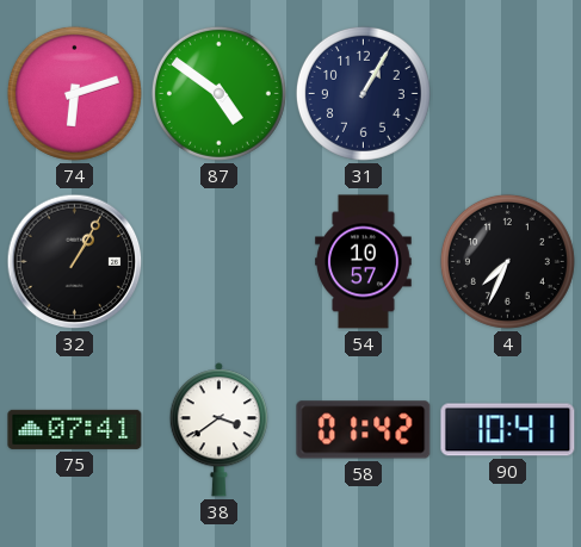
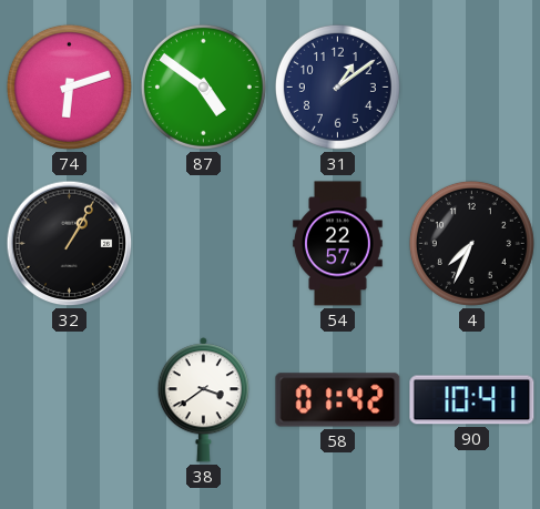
31: 1:05 -> 1:09 (337, 86)
54: 10:57 -> 22:57 (338, 244)
75: 07:41 -> none (75, 429)
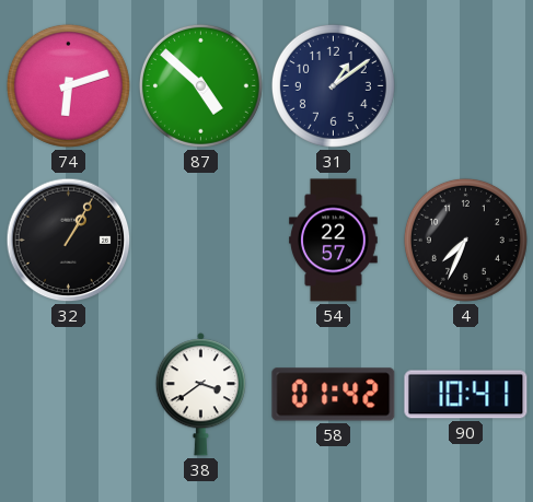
87: 4:51 -> 4:52 (200, 85)
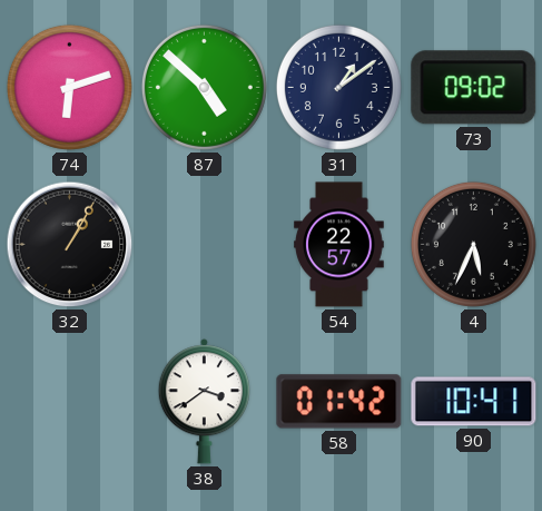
73: none -> 09:02 (474, 88)
4: 7:34 -> 5:34 (473, 244)
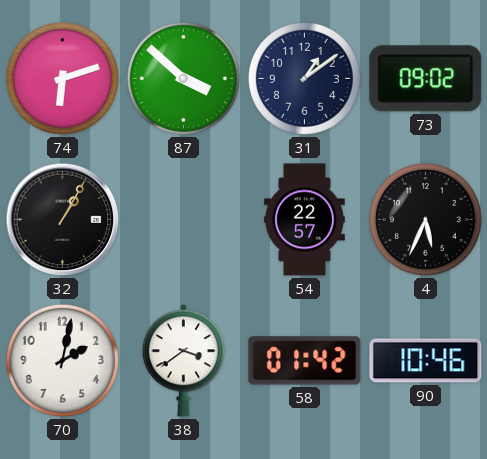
87: 4:52 -> 3:52 (183, 78)
70: none -> 2:02 (62, 360)
90: 10:41 -> 10:46 (426, 361)
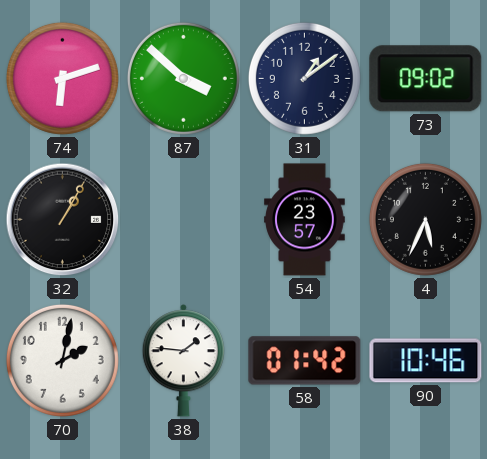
54: 22:57 -> 23:57 (305, 220)
38: 3:39 -> 1:46 (183, 361)
